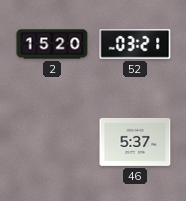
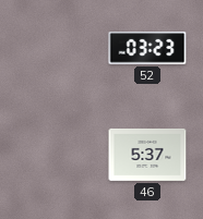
2: 15:20 -> none (52, 44)
52: 03:21 -> 03:23 (147, 48)
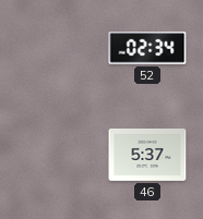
52: 03:23 -> 02:34 (147, 48)
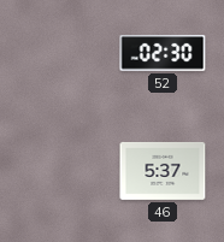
52: 02:34 -> 02:30 (163, 53)
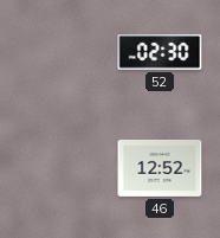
46: 5:37 -> 12:52 (160, 168)
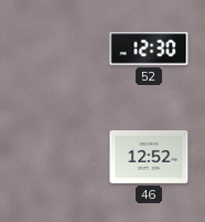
52: 02:30 -> 12:30 (149, 49)
